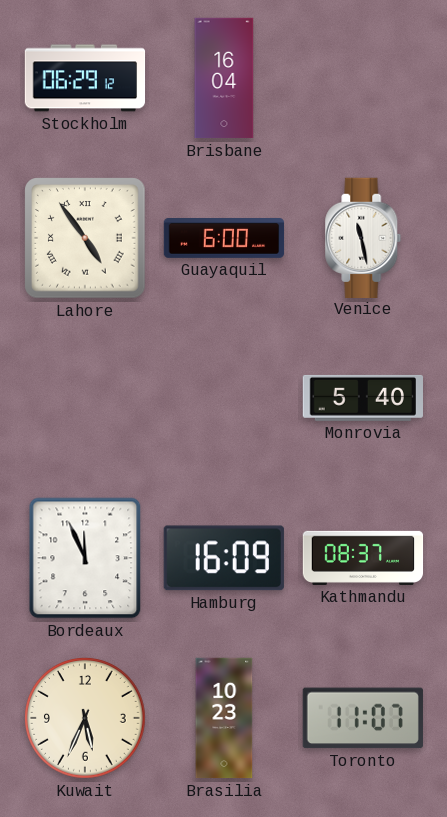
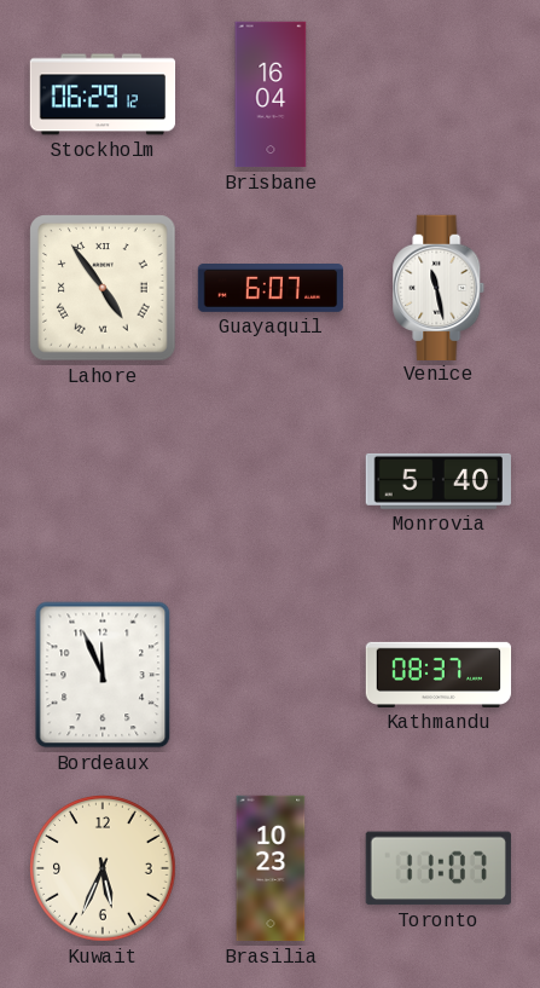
Guayaquil: 6:00 -> 6:07 (271, 289)
Hamburg: 16:09 -> none (224, 558)
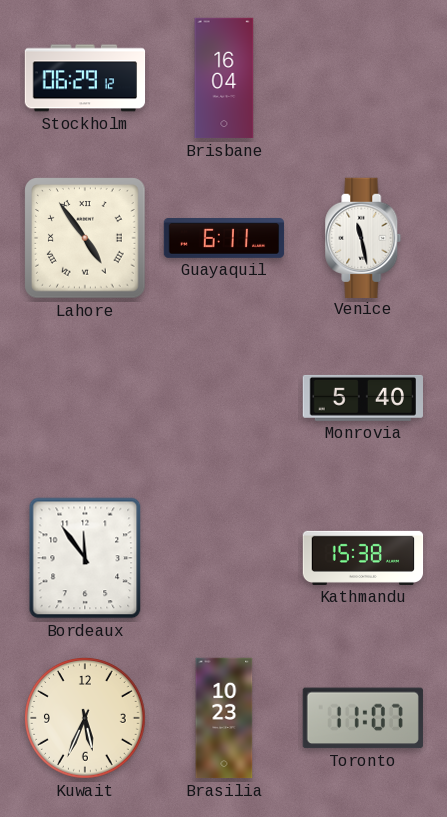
Guayaquil: 6:07 -> 6:11 (224, 239)
Bordeaux: 11:56 -> 11:54 (85, 558)
Kathmandu: 08:37 -> 15:38 (363, 558)
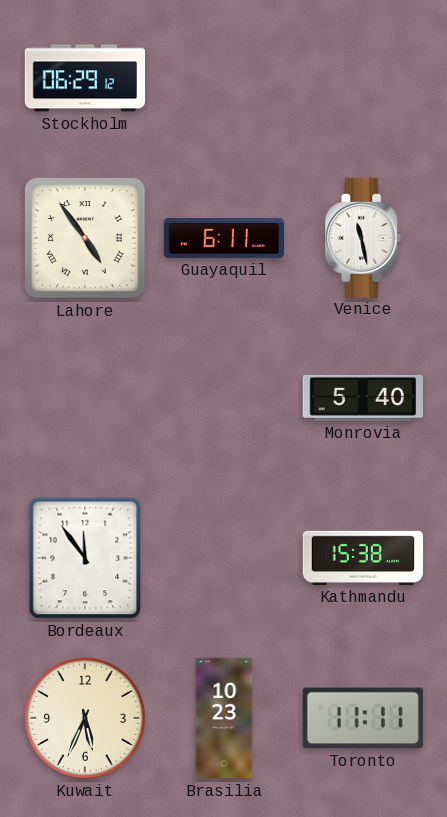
Brisbane: 16:04 -> none (224, 78)
Toronto: 11:07 -> 11:11 (363, 718)
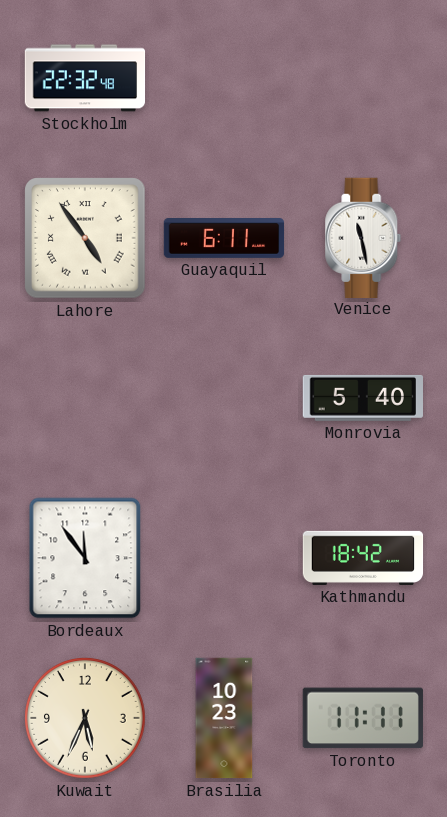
Stockholm: 06:29 -> 22:32 (85, 78)
Kathmandu: 15:38 -> 18:42 (363, 558)
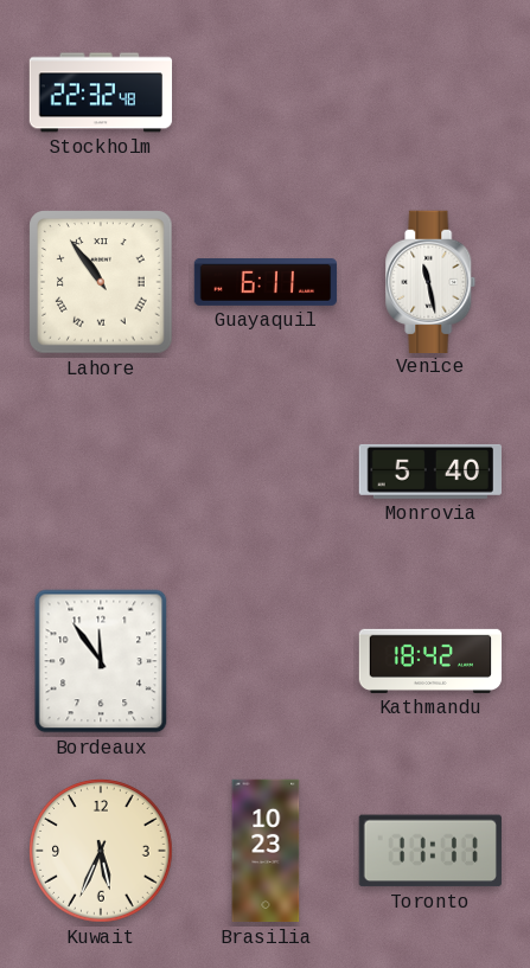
Lahore: 4:54 -> 10:54 (101, 282)
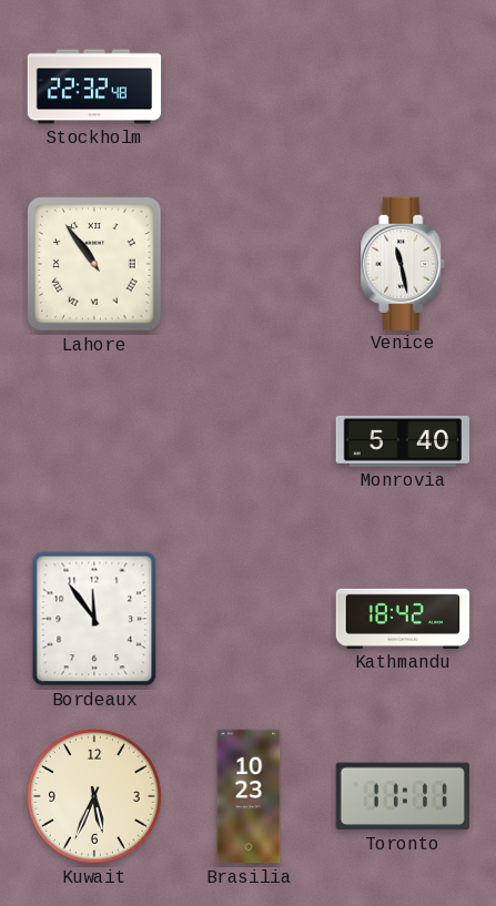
Guayaquil: 6:11 -> none (266, 283)
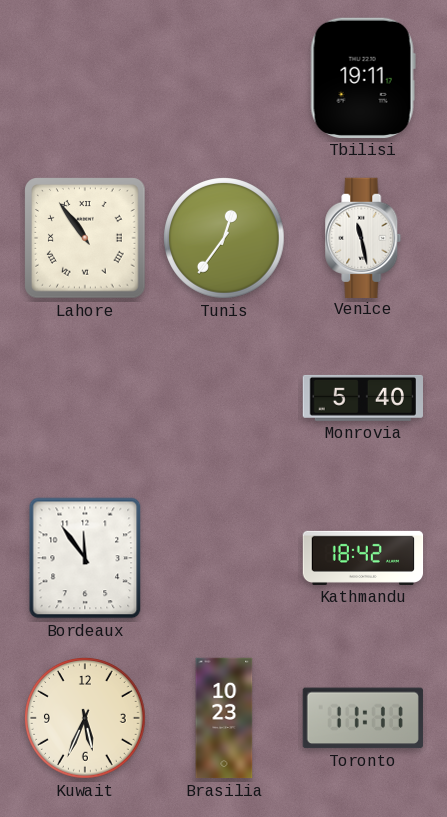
Stockholm: 22:32 -> none (94, 86)
Tbilisi: none -> 19:11 (363, 78)
Tunis: none -> 12:36 (225, 239)
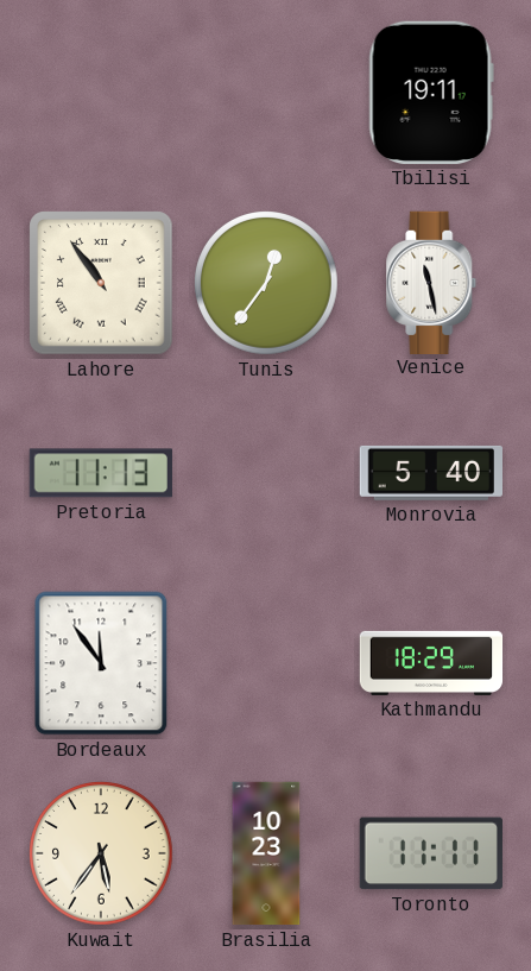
Pretoria: none -> 11:13 (101, 473)
Kathmandu: 18:42 -> 18:29 (431, 663)
Kuwait: 5:34 -> 5:36 (102, 855)
